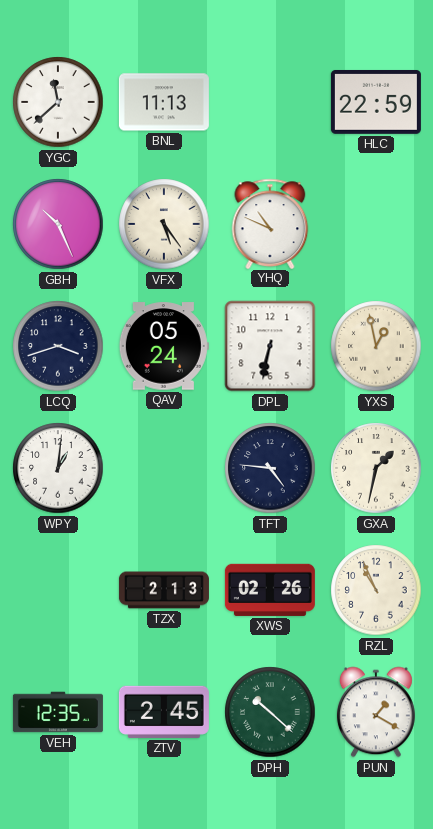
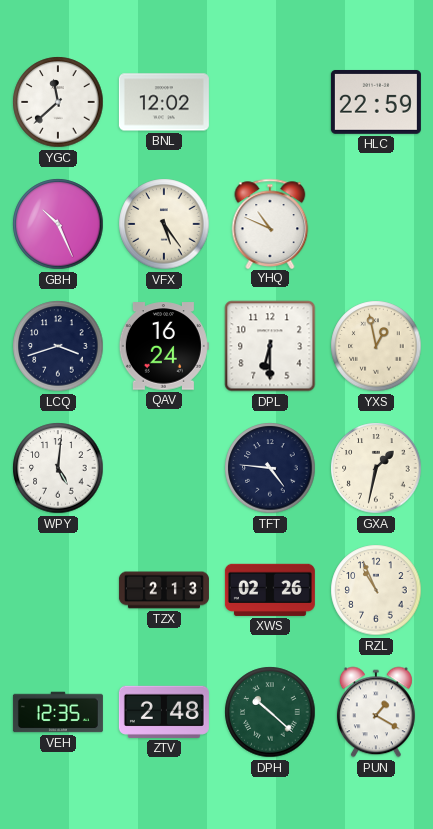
BNL: 11:13 -> 12:02 (164, 102)
QAV: 05:24 -> 16:24 (164, 346)
DPL: 6:32 -> 6:30 (270, 346)
WPY: 1:01 -> 5:01 (58, 468)
ZTV: 2:45 -> 2:48 (164, 712)
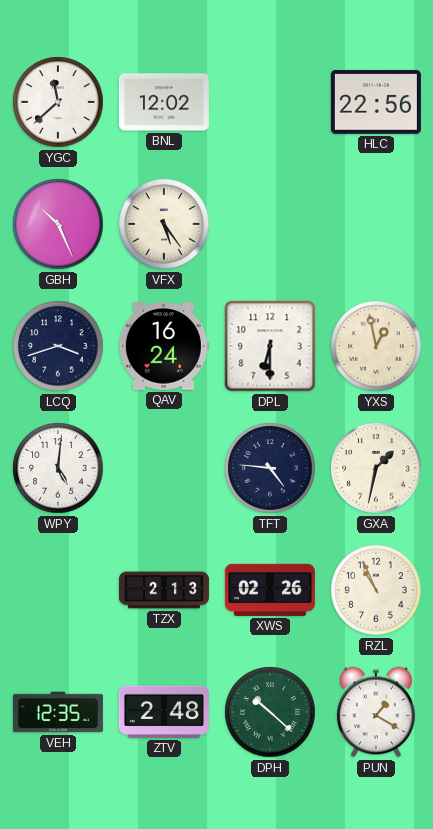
HLC: 22:59 -> 22:56 (376, 102)
YHQ: 10:49 -> none (270, 223)
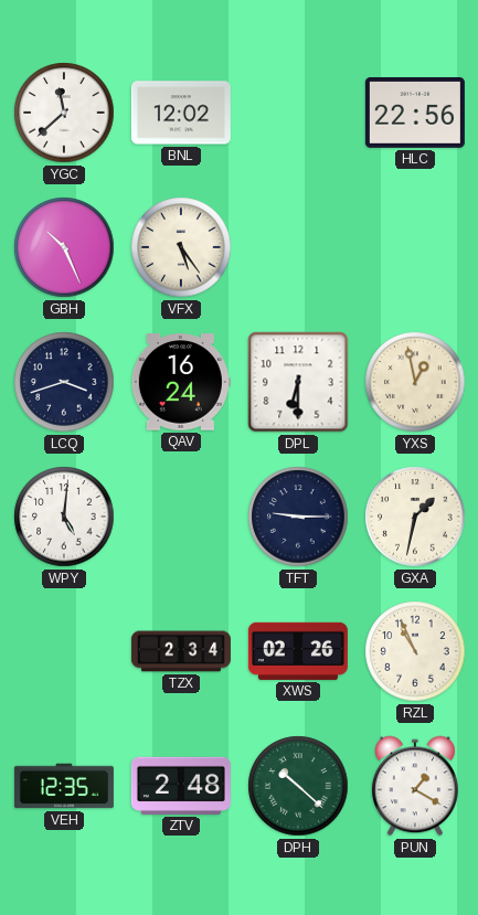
TFT: 4:46 -> 9:15 (298, 517)
TZX: 2:13 -> 2:34 (181, 651)
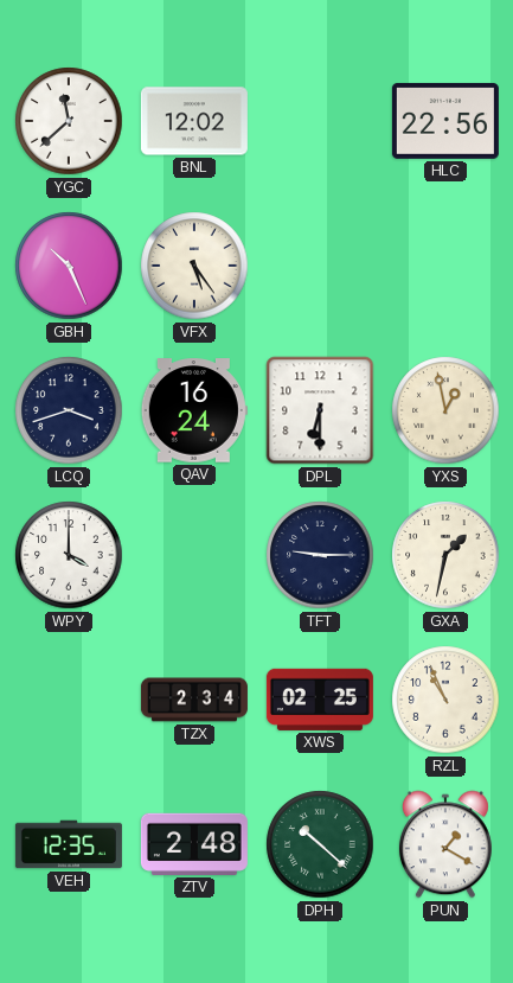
WPY: 5:01 -> 4:00 (69, 555)
XWS: 02:26 -> 02:25 (320, 700)
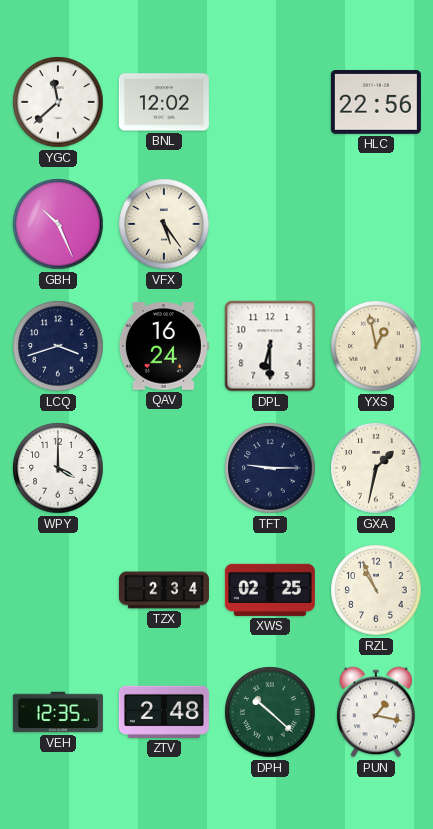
PUN: 1:20 -> 1:17 (376, 712)
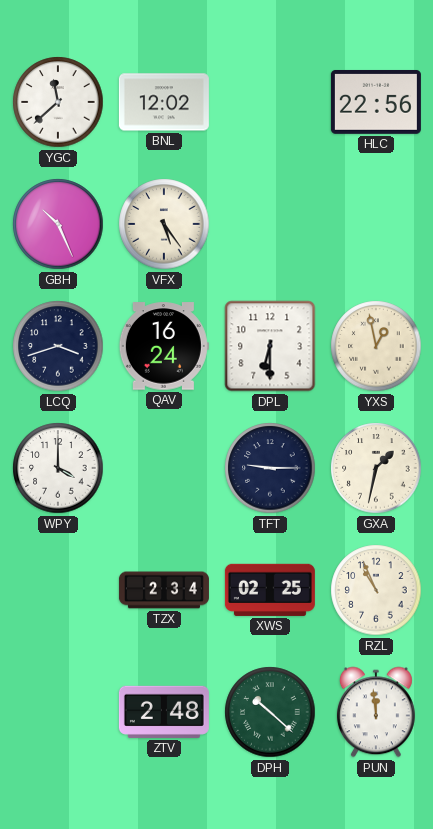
VEH: 12:35 -> none (58, 712)
PUN: 1:17 -> 11:59 (376, 712)
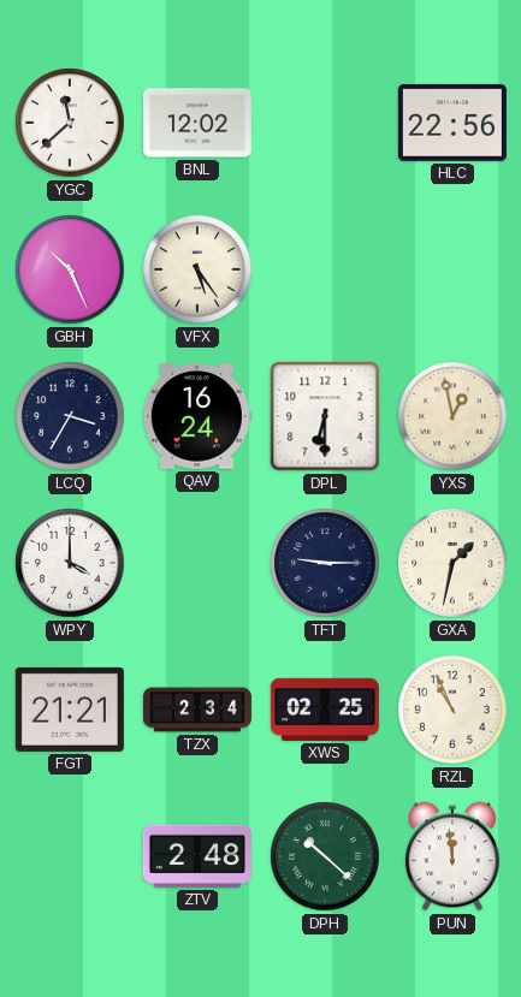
LCQ: 3:42 -> 3:35 (70, 416)
FGT: none -> 21:21 (70, 710)
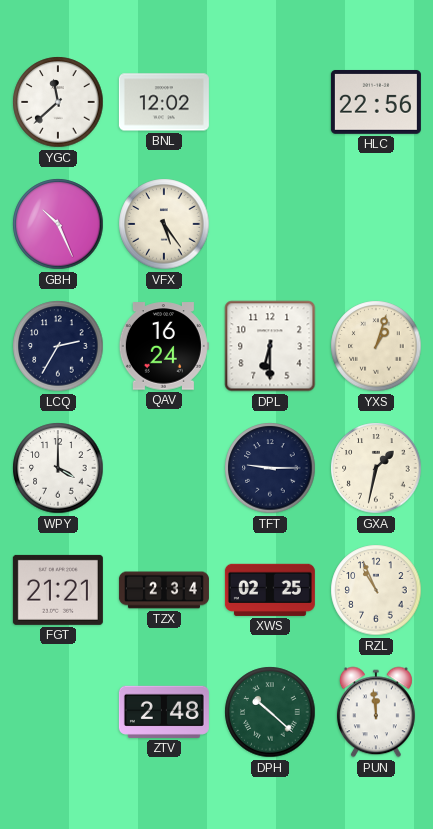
LCQ: 3:35 -> 2:35 (58, 346)
YXS: 12:58 -> 1:03 (376, 346)
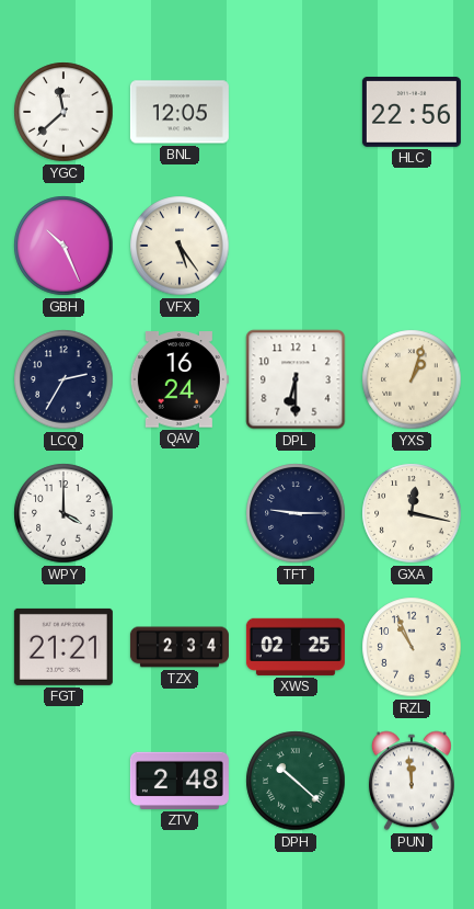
BNL: 12:02 -> 12:05 (180, 112)
GXA: 1:32 -> 12:17 (412, 513)
